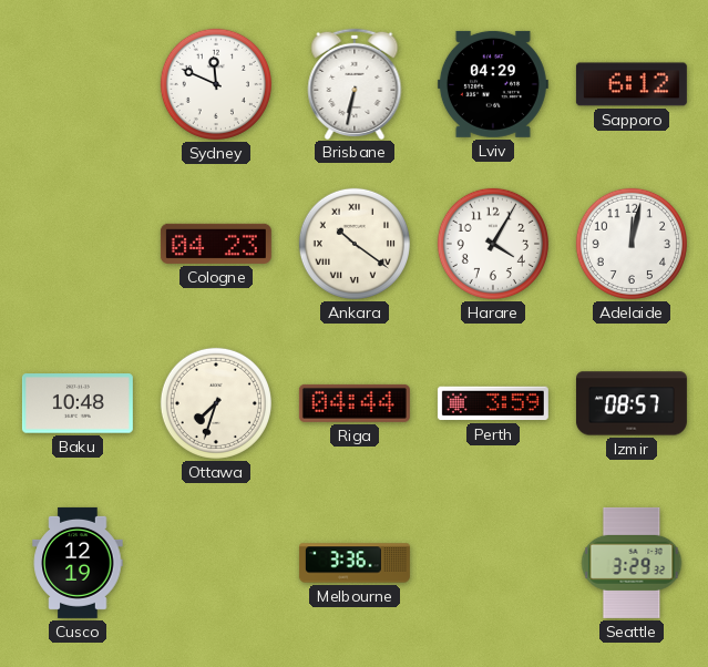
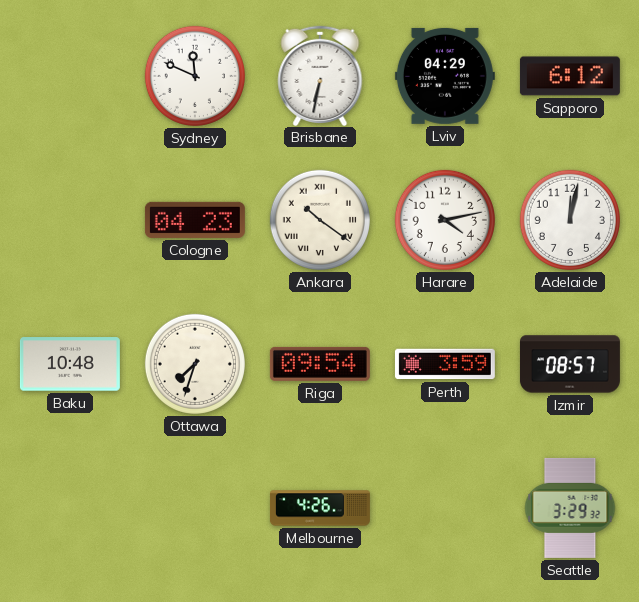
Harare: 4:05 -> 4:13 (445, 220)
Riga: 04:44 -> 09:54 (320, 364)
Cusco: 12:19 -> none (78, 563)
Melbourne: 3:36 -> 4:26 (320, 508)
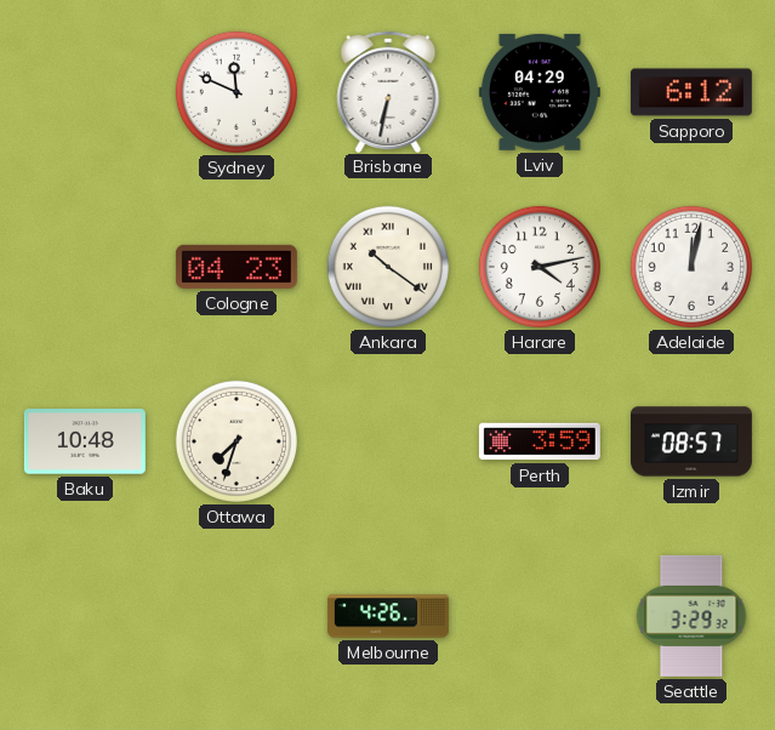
Riga: 09:54 -> none (320, 364)
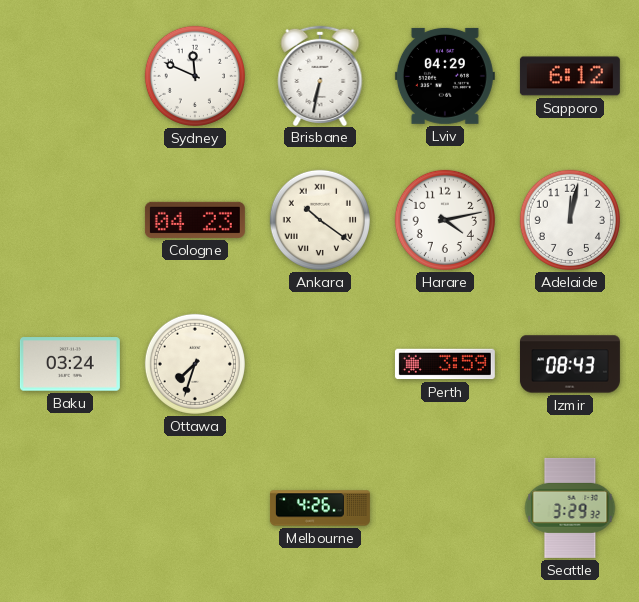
Baku: 10:48 -> 03:24 (70, 364)
Izmir: 08:57 -> 08:43 (570, 364)
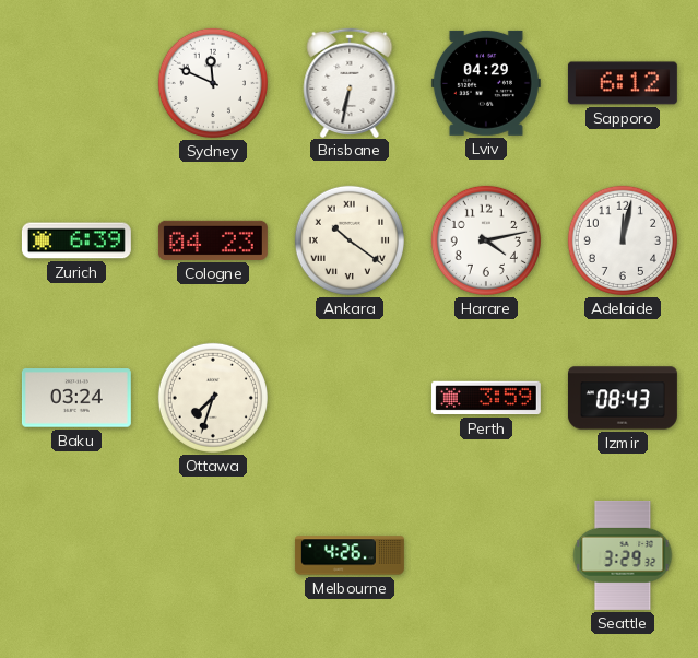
Zurich: none -> 6:39 (76, 240)
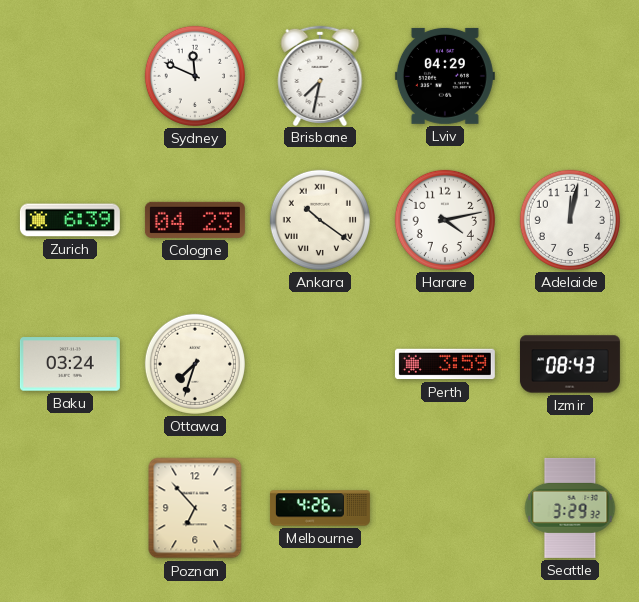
Brisbane: 6:32 -> 7:32 (320, 75)
Sapporo: 6:12 -> none (623, 83)
Poznan: none -> 6:53 (195, 508)
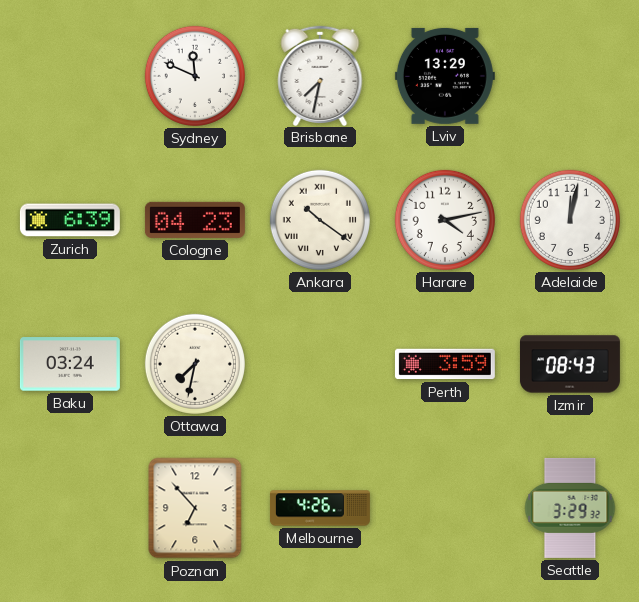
Lviv: 04:29 -> 13:29 (445, 76)
Ottawa: 7:33 -> 7:32 (195, 364)
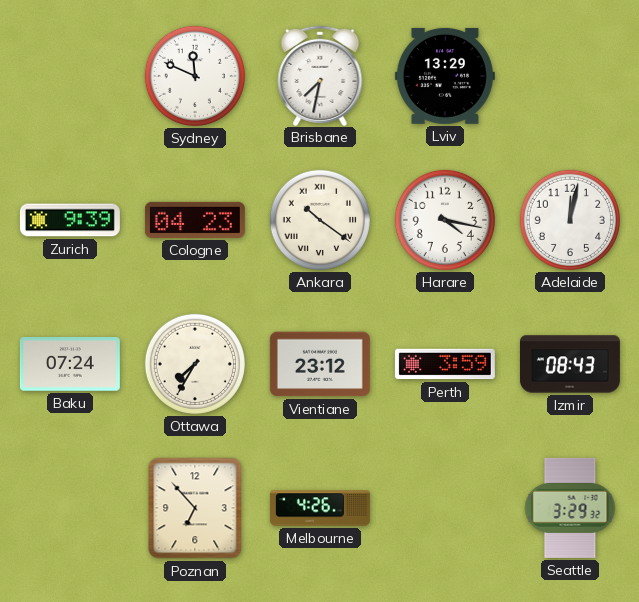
Zurich: 6:39 -> 9:39 (70, 220)
Harare: 4:13 -> 4:17 (445, 220)
Baku: 03:24 -> 07:24 (70, 364)
Ottawa: 7:32 -> 7:35 (195, 364)
Vientiane: none -> 23:12 (320, 364)
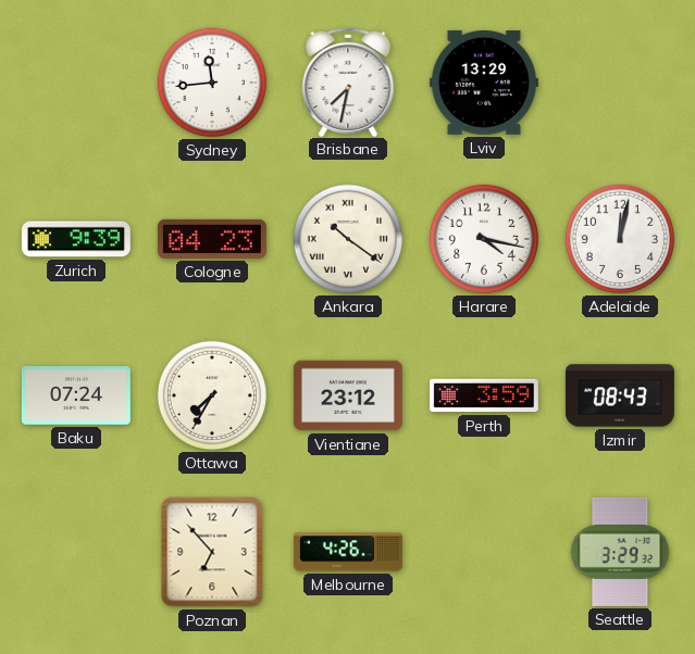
Sydney: 11:49 -> 11:44 (212, 83)
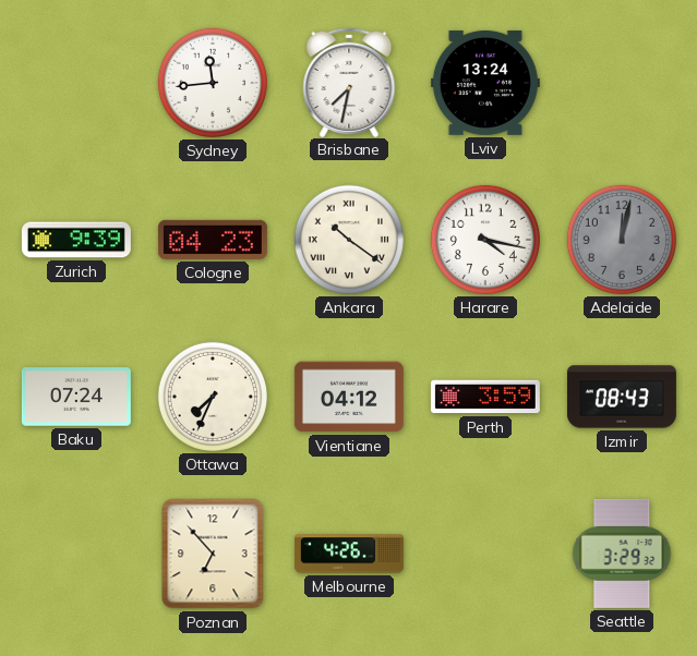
Lviv: 13:29 -> 13:24 (485, 83)
Adelaide dial: white -> grey (622, 240)
Ottawa: 7:35 -> 7:34 (213, 397)
Vientiane: 23:12 -> 04:12 (349, 397)
